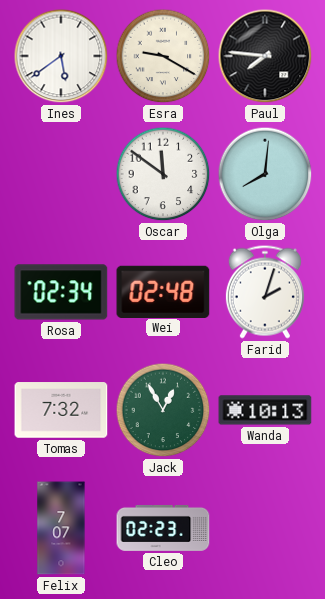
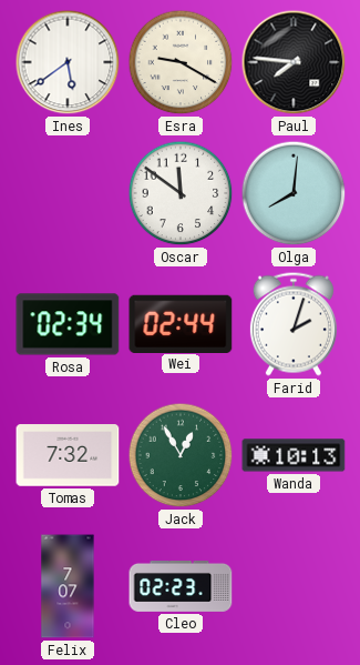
Wei: 02:48 -> 02:44 (181, 323)
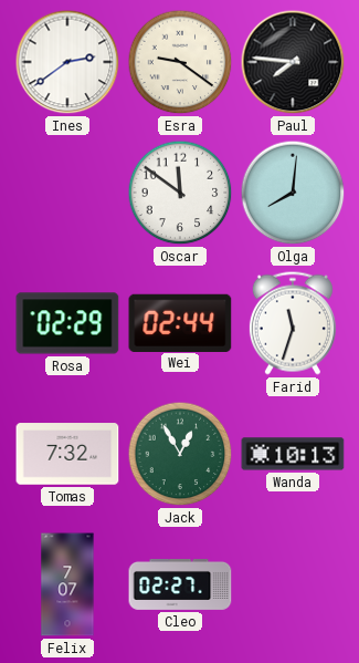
Ines: 5:39 -> 2:39 (67, 62)
Esra: 9:20 -> 9:21 (180, 62)
Rosa: 02:34 -> 02:29 (67, 323)
Farid: 2:03 -> 11:33 (293, 323)
Cleo: 02:23 -> 02:27 (180, 584)
